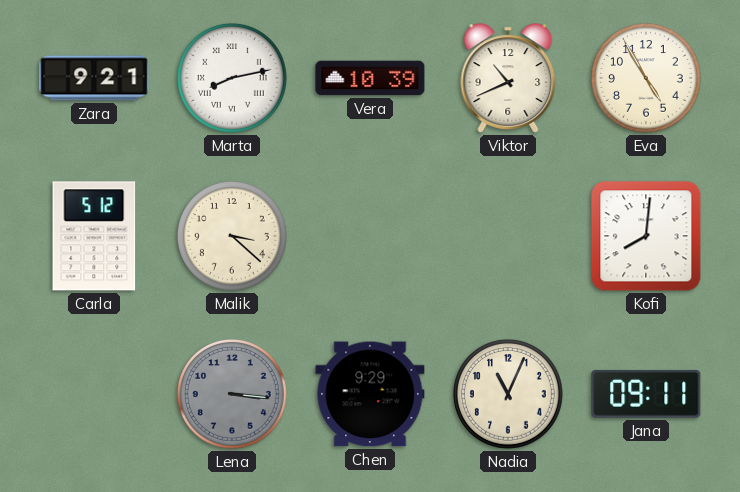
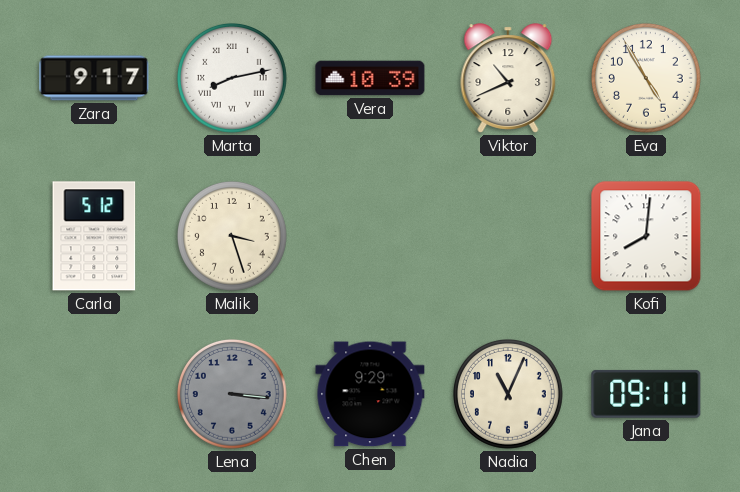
Zara: 9:21 -> 9:17 (94, 78)
Malik: 3:22 -> 3:27 (232, 236)
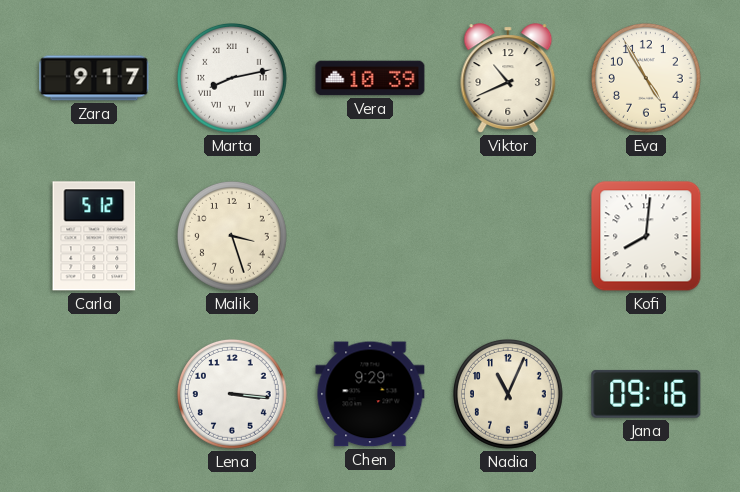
Lena dial: grey -> white (232, 394)
Jana: 09:11 -> 09:16 (646, 394)
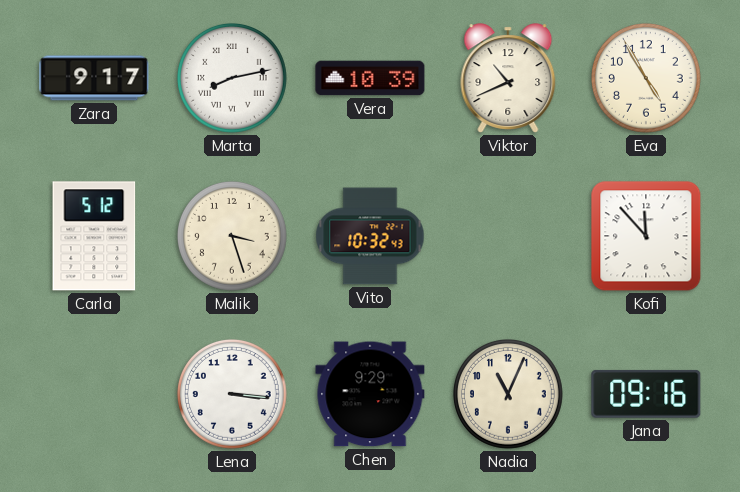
Vito: none -> 10:32 (370, 236)
Kofi: 8:01 -> 11:53 (646, 236)
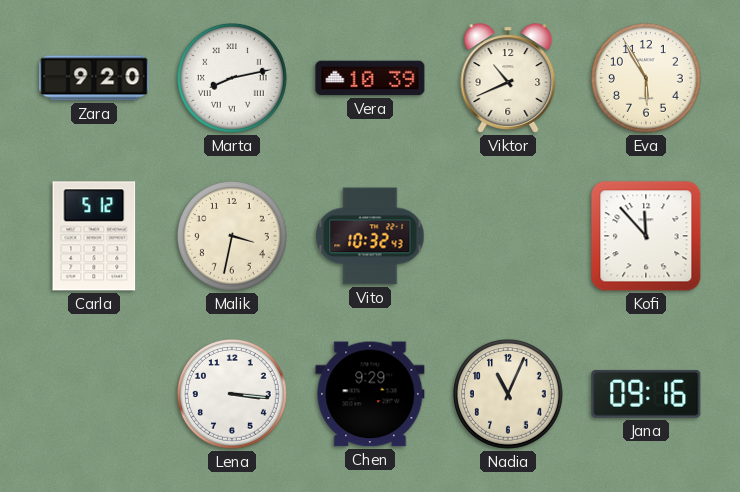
Zara: 9:17 -> 9:20 (94, 78)
Eva: 4:55 -> 5:55 (646, 78)
Malik: 3:27 -> 3:32 (232, 236)
